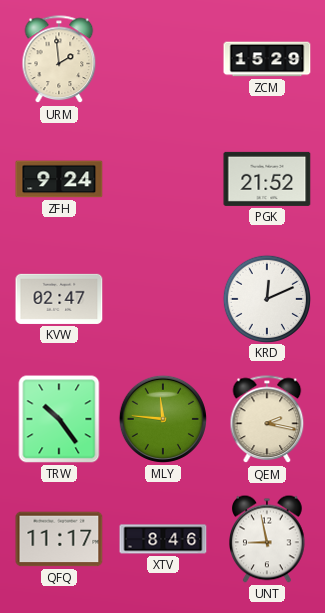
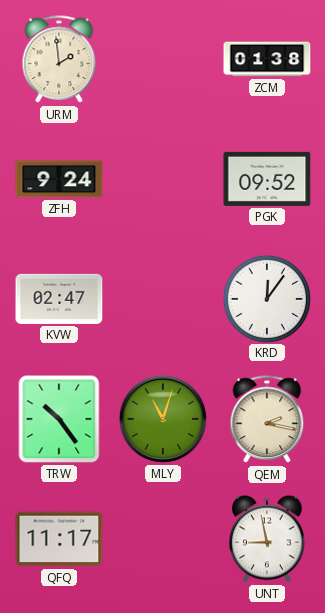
ZCM: 15:29 -> 01:38 (267, 59)
PGK: 21:52 -> 09:52 (267, 179)
KRD: 12:11 -> 12:06 (266, 298)
MLY: 11:46 -> 11:03 (163, 419)
XTV: 8:46 -> none (163, 539)
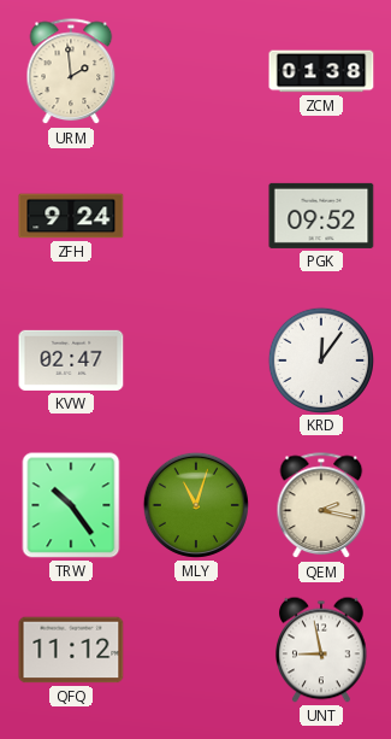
QFQ: 11:17 -> 11:12 (71, 650)
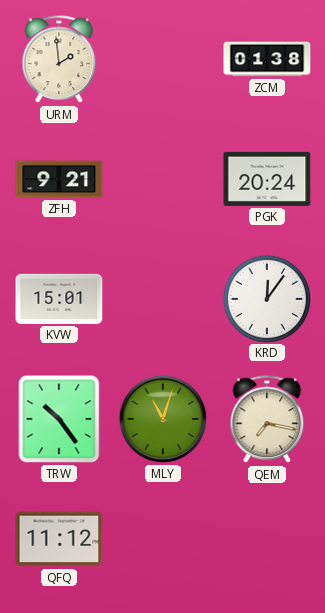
ZFH: 9:24 -> 9:21 (59, 179)
PGK: 09:52 -> 20:24 (267, 179)
KVW: 02:47 -> 15:01 (59, 299)
QEM: 2:17 -> 7:17 (267, 420)
UNT: 8:58 -> none (321, 650)
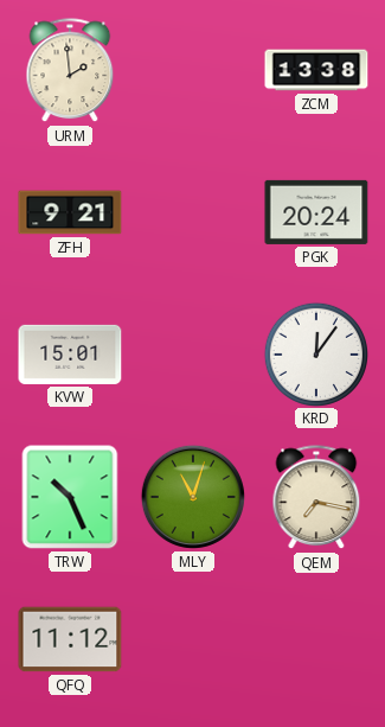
ZCM: 01:38 -> 13:38 (316, 70)
TRW: 10:24 -> 10:26 (70, 497)
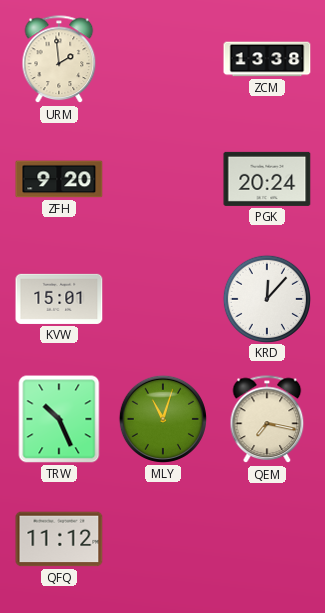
ZFH: 9:21 -> 9:20 (59, 179)
KRD: 12:06 -> 12:07 (266, 298)
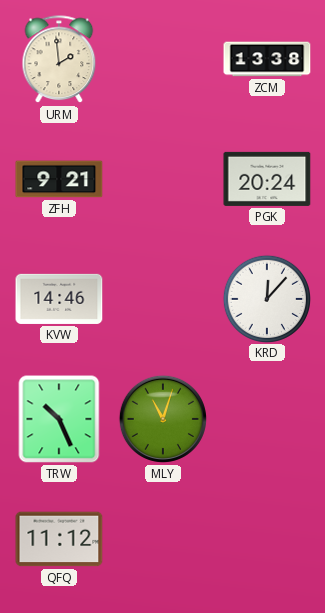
ZFH: 9:20 -> 9:21 (59, 179)
KVW: 15:01 -> 14:46 (59, 299)
QEM: 7:17 -> none (267, 420)
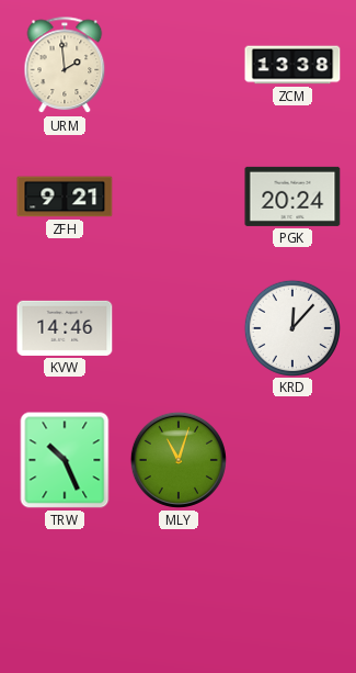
QFQ: 11:12 -> none (59, 539)
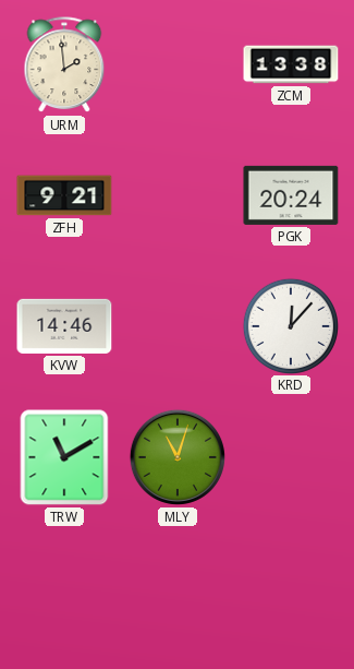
TRW: 10:26 -> 11:10 (64, 457)
